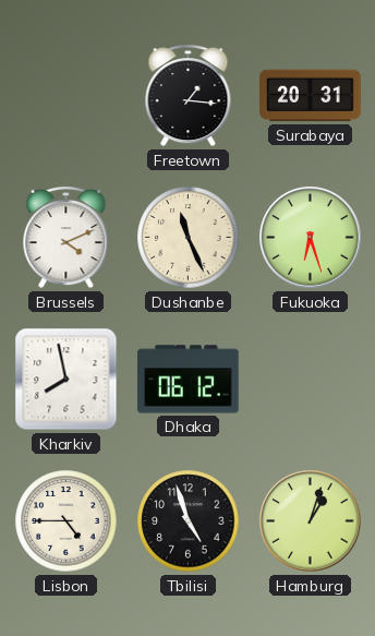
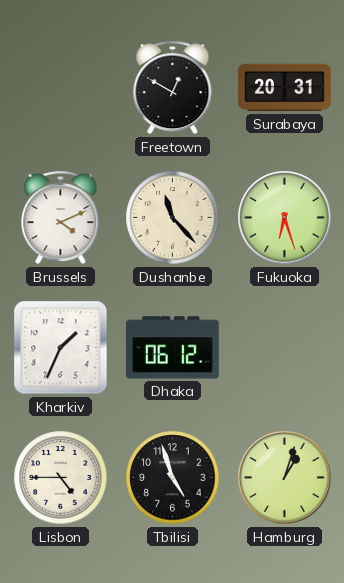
Freetown: 1:16 -> 12:50 (173, 88)
Dushanbe: 11:26 -> 11:23 (173, 218)
Kharkiv: 7:58 -> 1:34 (61, 348)
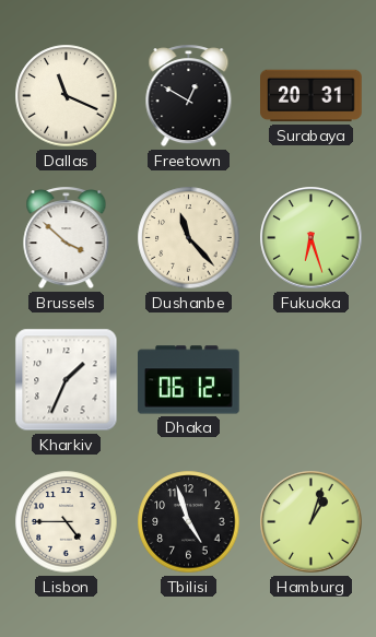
Dallas: none -> 11:19 (67, 96)
Brussels: 4:11 -> 3:52 (67, 238)
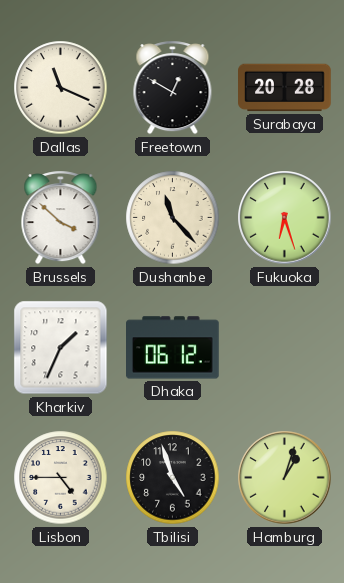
Surabaya: 20:31 -> 20:28 (285, 88)
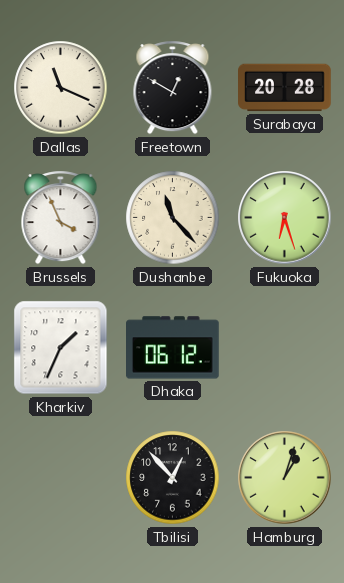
Brussels: 3:52 -> 3:56 (61, 218)
Lisbon: 4:45 -> none (61, 478)
Tbilisi: 4:57 -> 12:53 (173, 478)
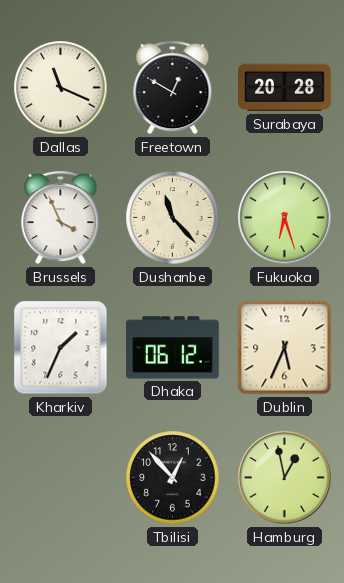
Dublin: none -> 5:34 (285, 348)
Hamburg: 1:03 -> 12:58 (285, 478)
